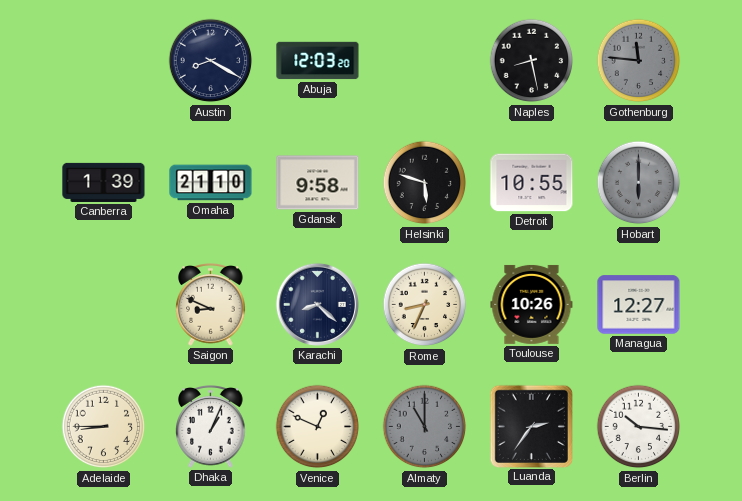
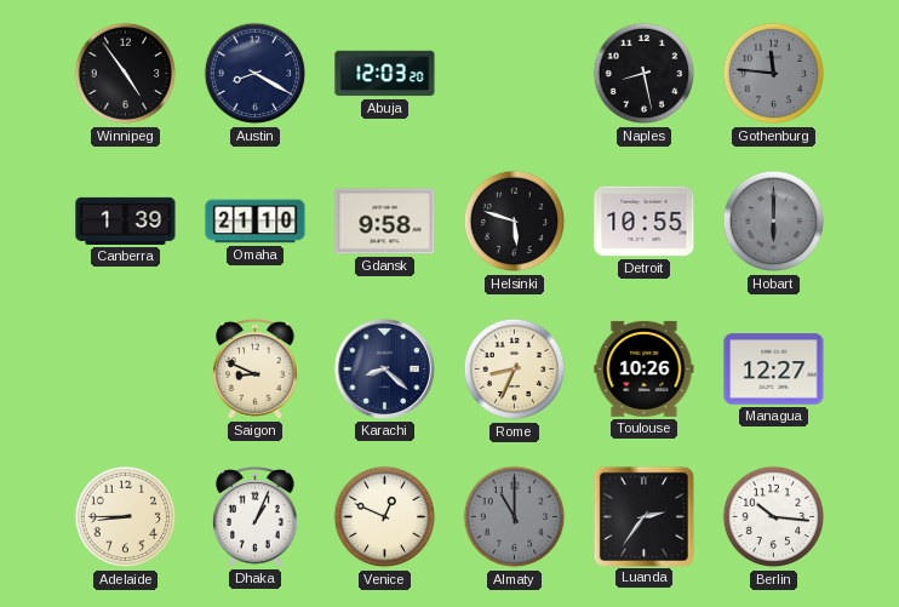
Winnipeg: none -> 4:54 (126, 74)
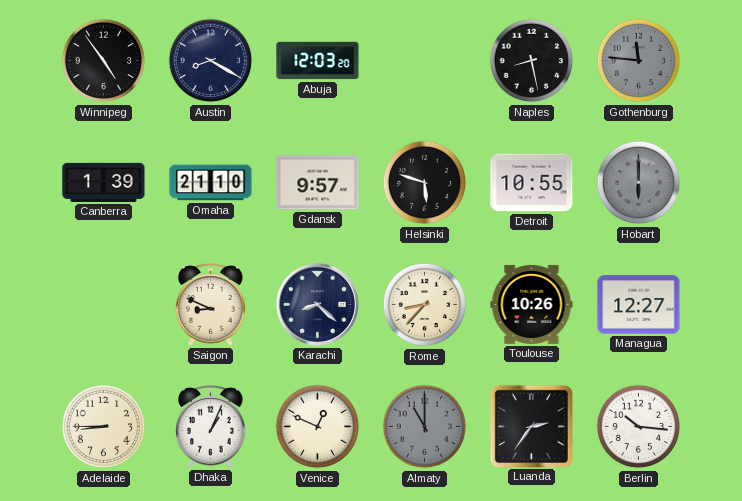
Gdansk: 9:58 -> 9:57 (318, 183)
Rome: 8:34 -> 8:37 (425, 305)
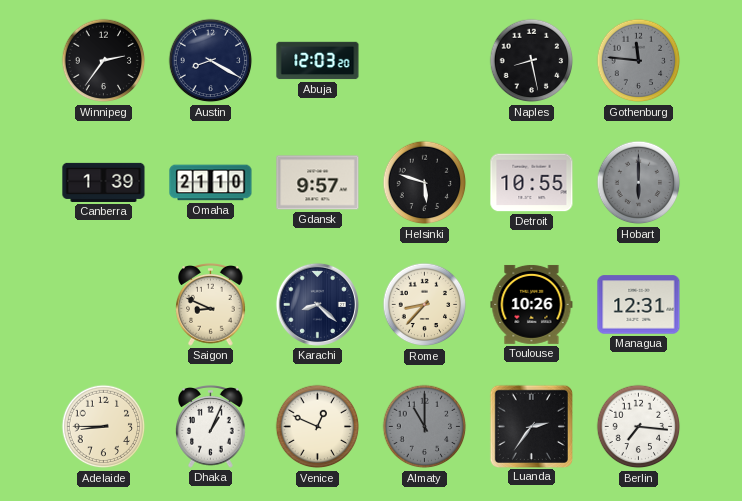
Winnipeg: 4:54 -> 2:36 (104, 61)
Managua: 12:27 -> 12:31 (639, 305)
Berlin: 10:16 -> 7:16 (639, 427)
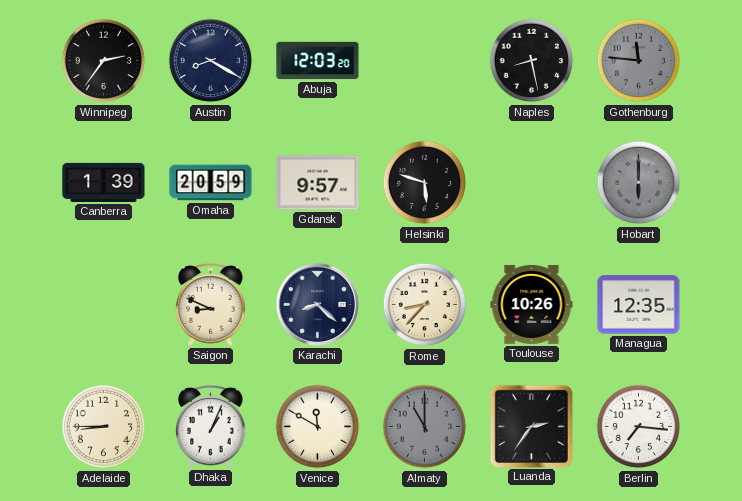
Omaha: 21:10 -> 20:59 (211, 183)
Detroit: 10:55 -> none (532, 183)
Managua: 12:31 -> 12:35 (639, 305)
Venice: 12:49 -> 11:50 (318, 427)
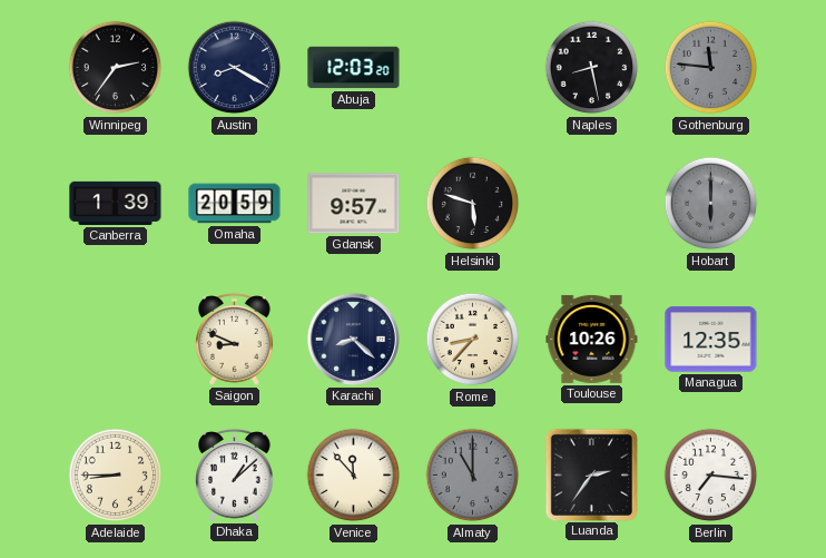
Dhaka: 1:04 -> 1:08 (235, 476)
Venice: 11:50 -> 11:53 (354, 476)
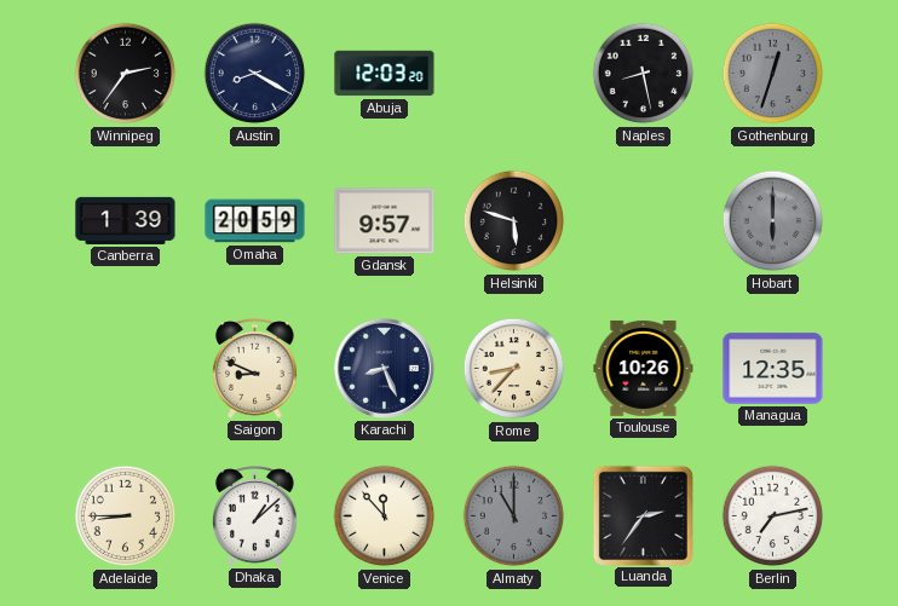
Gothenburg: 11:46 -> 12:33 (773, 74)
Karachi: 8:22 -> 8:26 (384, 368)
Berlin: 7:16 -> 7:13 (773, 516)
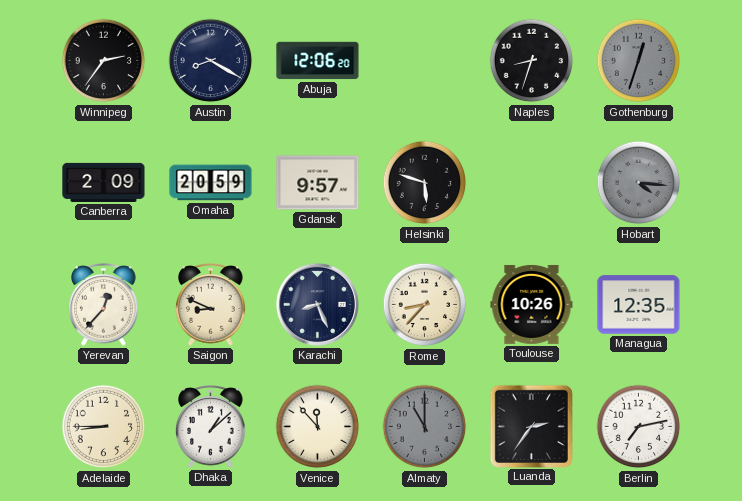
Abuja: 12:03 -> 12:06 (318, 61)
Naples: 8:28 -> 8:33 (532, 61)
Canberra: 1:39 -> 2:09 (104, 182)
Hobart: 6:00 -> 4:16 (639, 183)
Yerevan: none -> 12:37 (104, 305)
